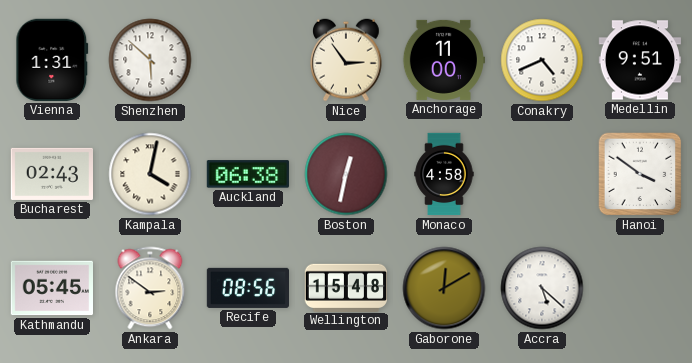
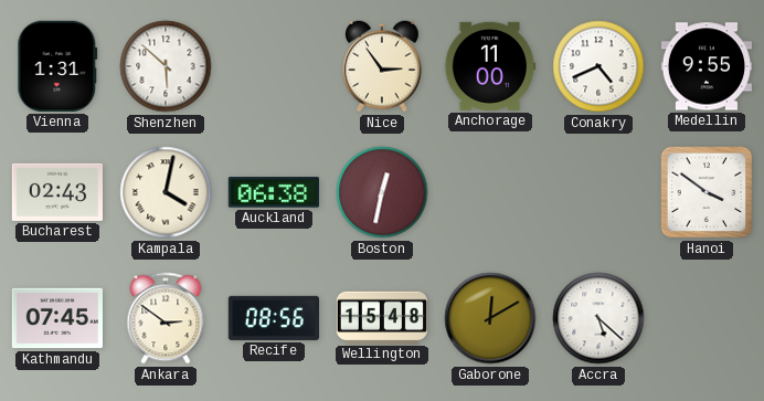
Medellin: 9:51 -> 9:55 (705, 66)
Monaco: 4:58 -> none (444, 174)
Kathmandu: 05:45 -> 07:45 (56, 318)
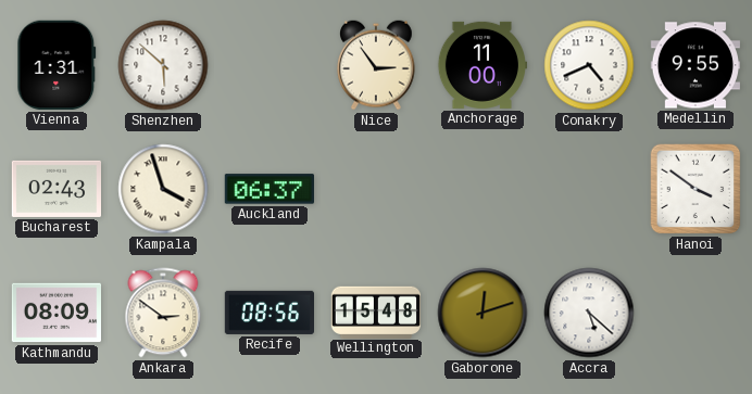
Kampala: 4:02 -> 3:57 (163, 189)
Auckland: 06:38 -> 06:37 (270, 189)
Boston: 12:32 -> none (382, 192)
Kathmandu: 07:45 -> 08:09 (55, 313)
Gaborone: 12:10 -> 12:12 (482, 313)
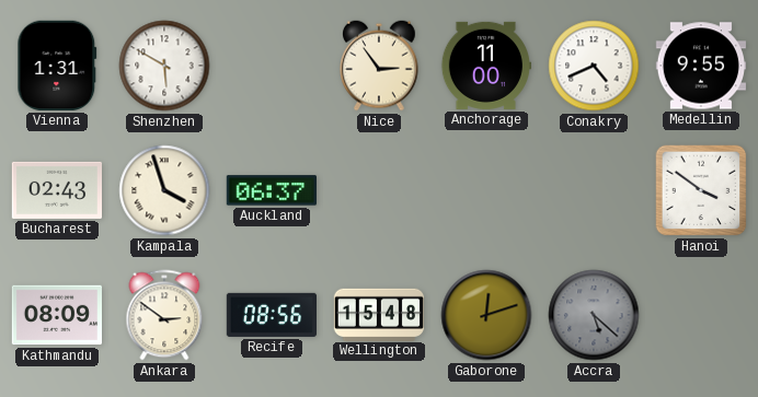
Shenzhen: 5:52 -> 5:50 (164, 66)
Accra dial: white -> grey (594, 315)
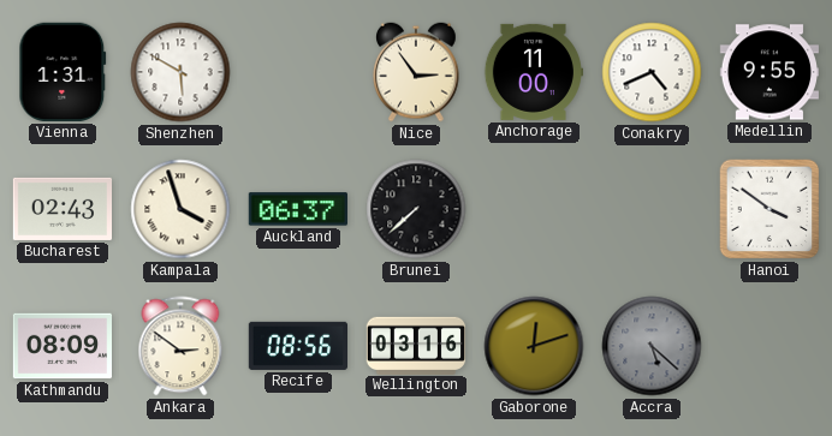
Brunei: none -> 7:38 (416, 209)
Wellington: 15:48 -> 03:16 (415, 345)
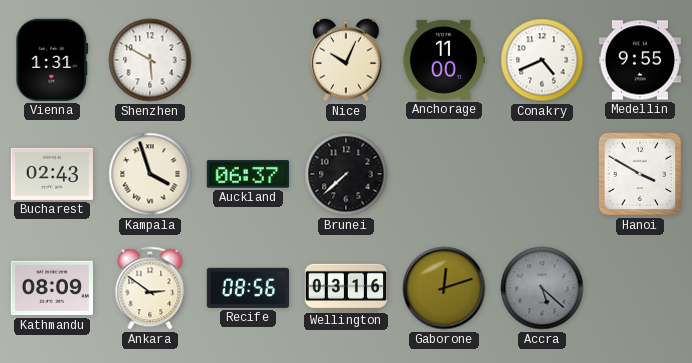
Nice: 2:54 -> 10:04 (346, 60)
Hanoi: 3:51 -> 3:50 (640, 174)
